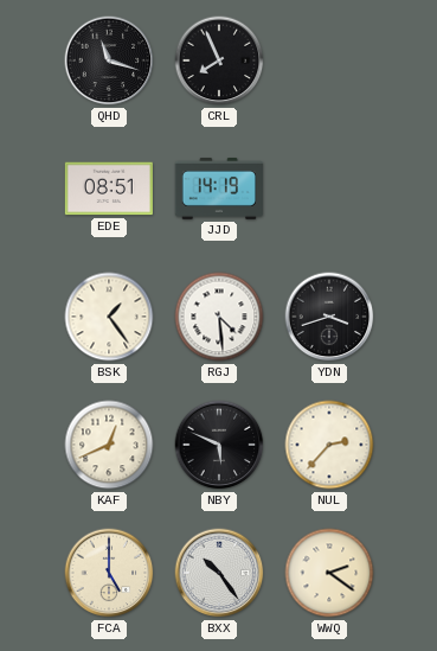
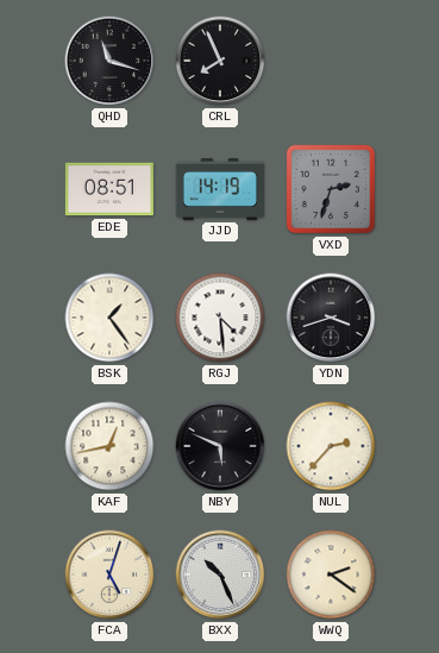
VXD: none -> 2:33 (331, 189)
KAF: 12:41 -> 12:43 (109, 446)
FCA: 5:00 -> 5:03 (109, 574)
BXX: 10:24 -> 10:26 (220, 574)
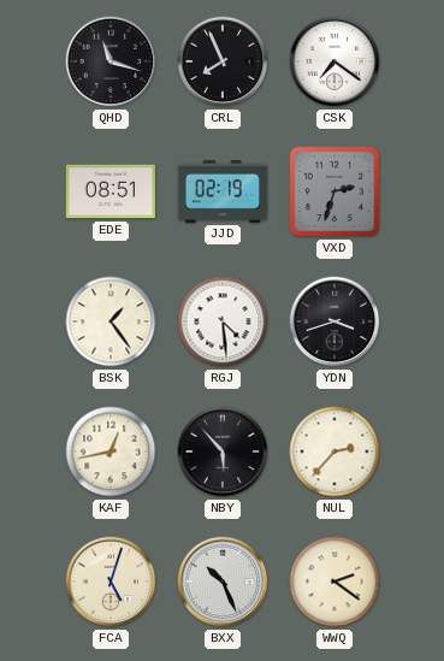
CSK: none -> 7:21 (335, 61)
JJD: 14:19 -> 02:19 (221, 191)
NBY: 5:49 -> 5:53 (223, 452)
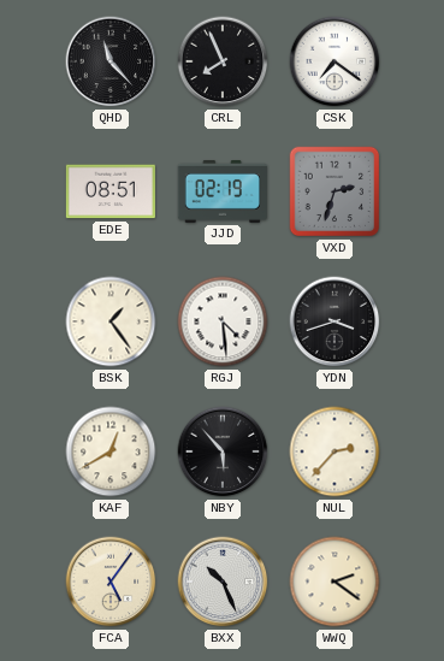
QHD: 11:18 -> 11:23 (111, 61)
KAF: 12:43 -> 12:40 (111, 452)
FCA: 5:03 -> 5:06 (111, 582)
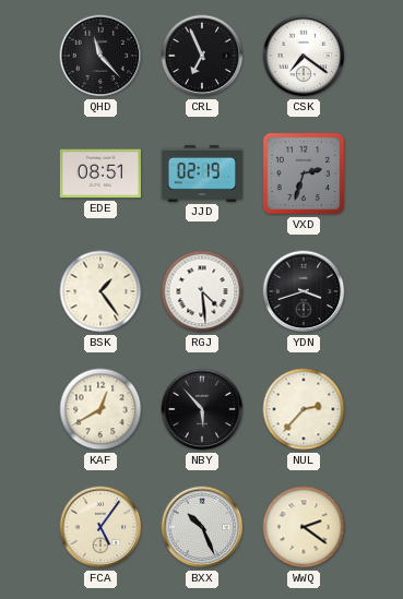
CRL: 7:56 -> 6:56 (202, 56)
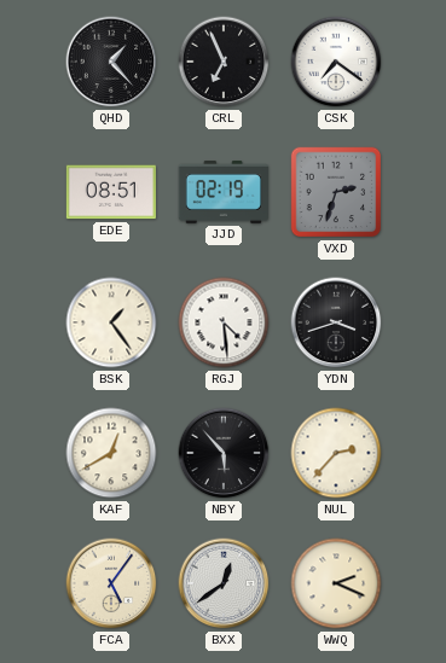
QHD: 11:23 -> 1:23 (111, 62)
BXX: 10:26 -> 12:39 (224, 583)
WWQ: 2:21 -> 2:19 (336, 583)
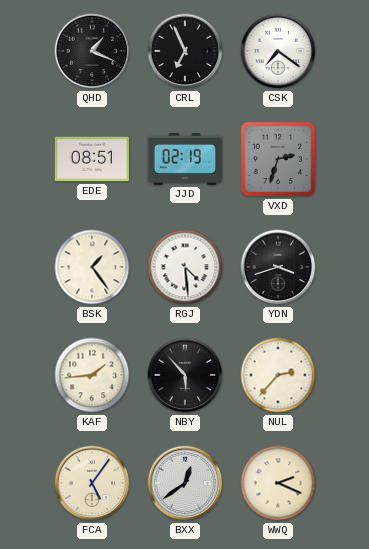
QHD: 1:23 -> 1:19 (92, 51)
KAF: 12:40 -> 1:44 (92, 375)
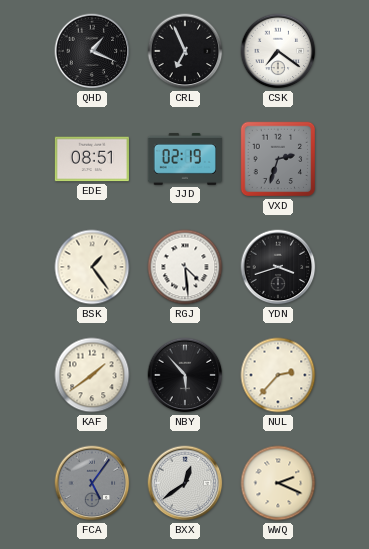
KAF: 1:44 -> 1:39 (92, 375)
FCA dial: cream -> grey (92, 483)
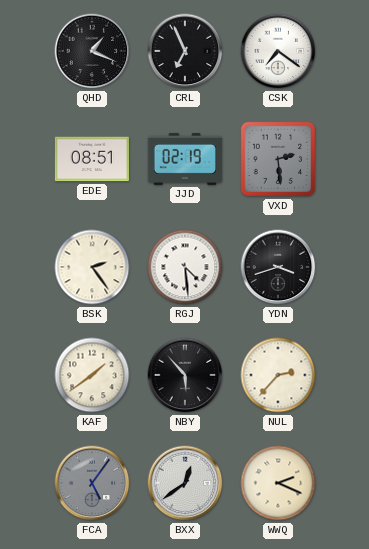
VXD: 2:33 -> 2:29 (278, 159)
BSK: 1:24 -> 2:24 (92, 267)
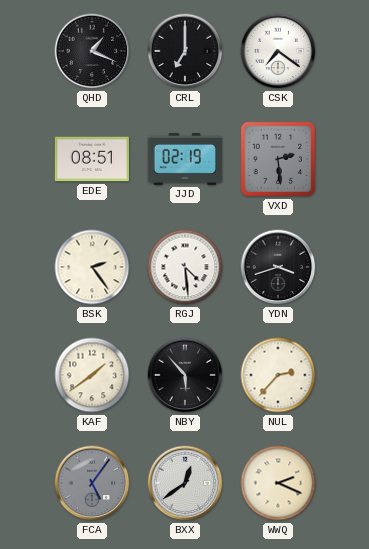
CRL: 6:56 -> 7:00 (185, 51)
